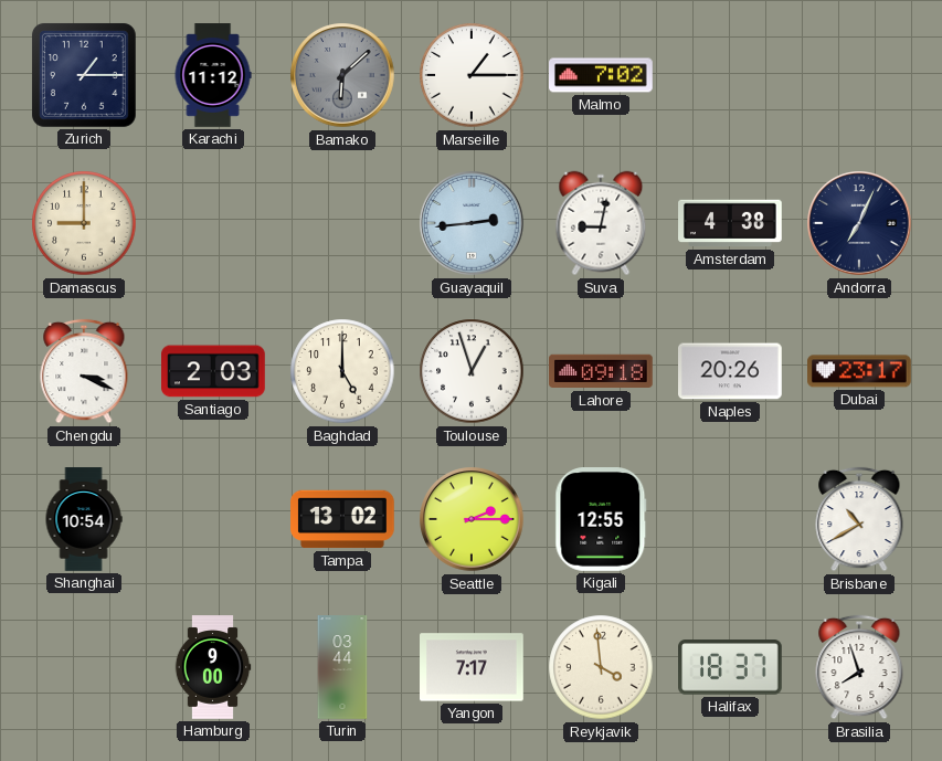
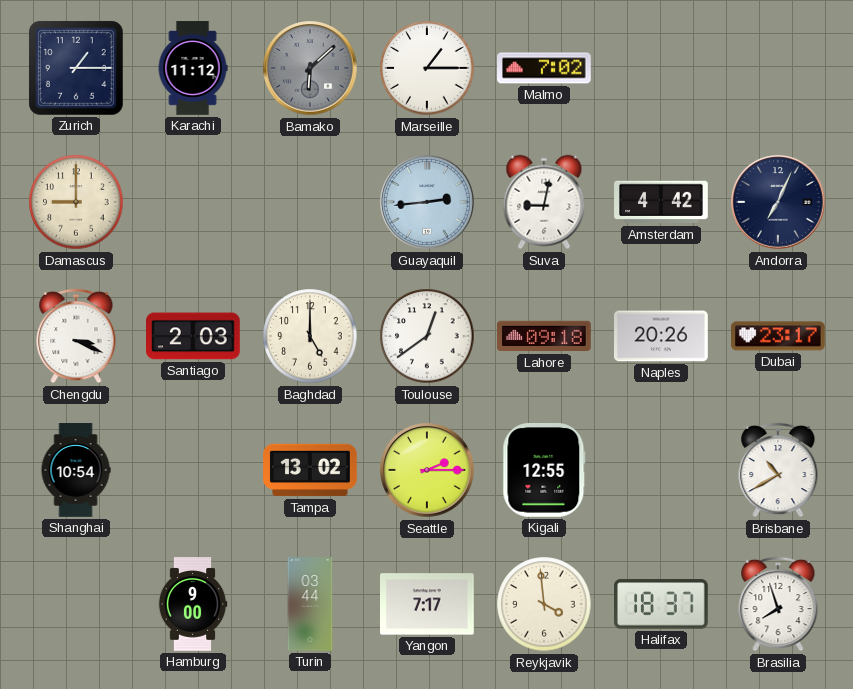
Amsterdam: 4:38 -> 4:42 (661, 202)
Toulouse: 12:57 -> 12:39 (427, 336)
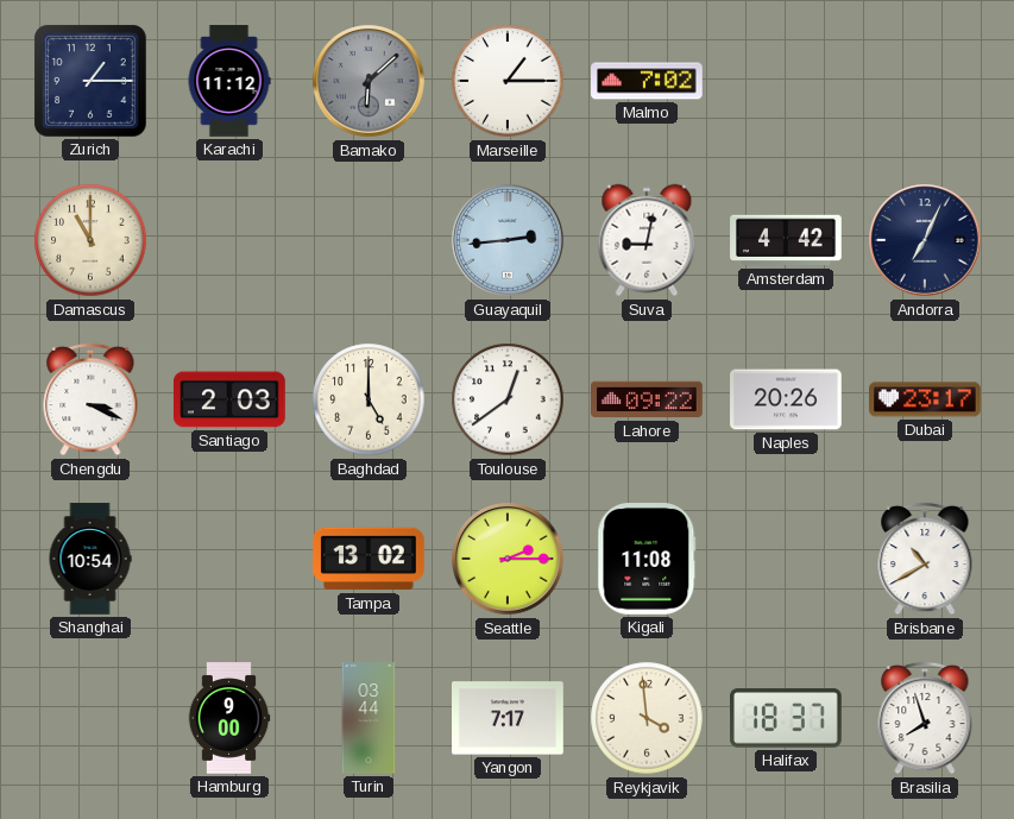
Damascus: 9:00 -> 11:00 (90, 240)
Lahore: 09:18 -> 09:22 (648, 399)
Kigali: 12:55 -> 11:08 (647, 560)
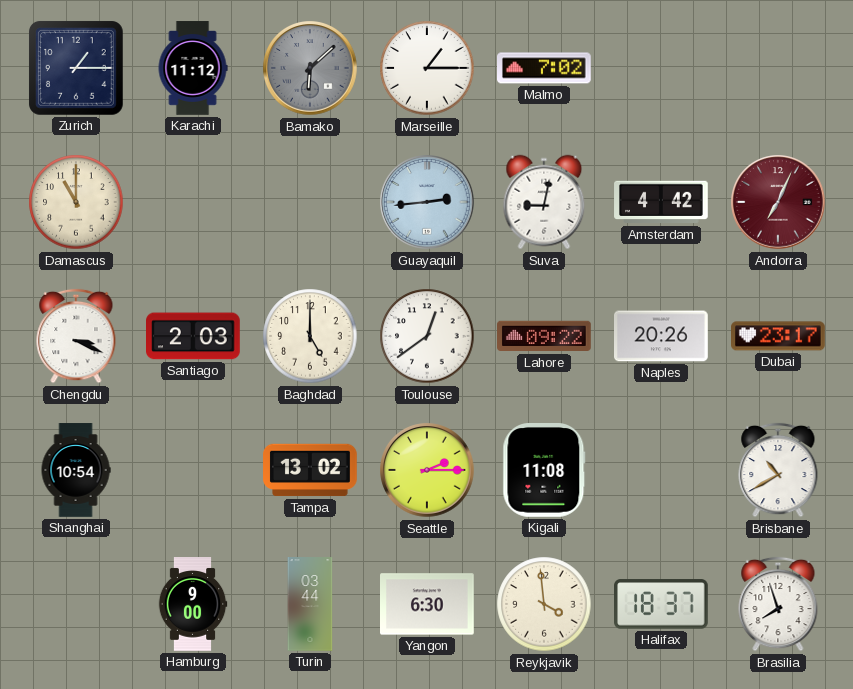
Andorra dial: navy -> burgundy (778, 202)
Yangon: 7:17 -> 6:30 (428, 604)
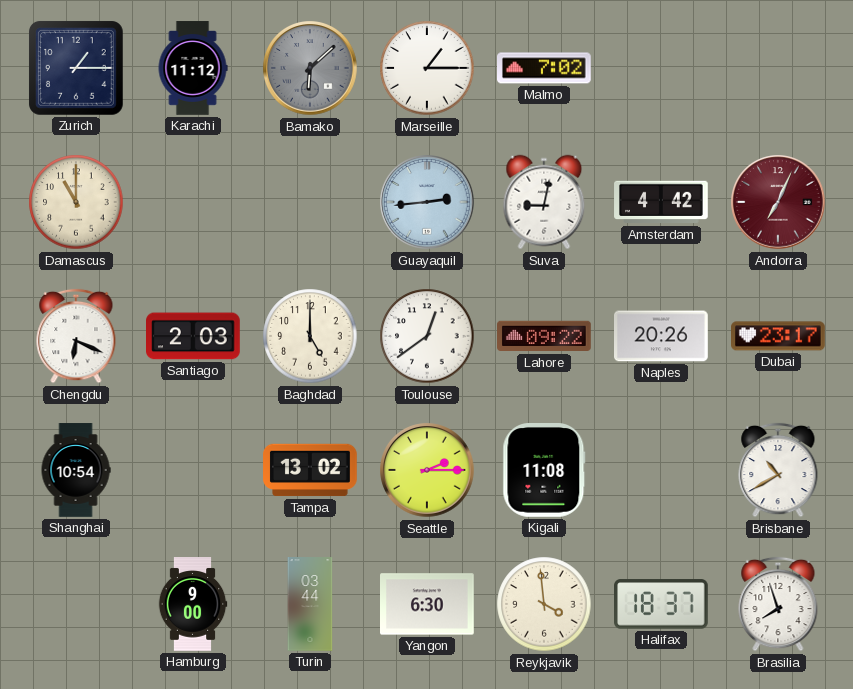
Chengdu: 3:19 -> 6:19 (76, 336)
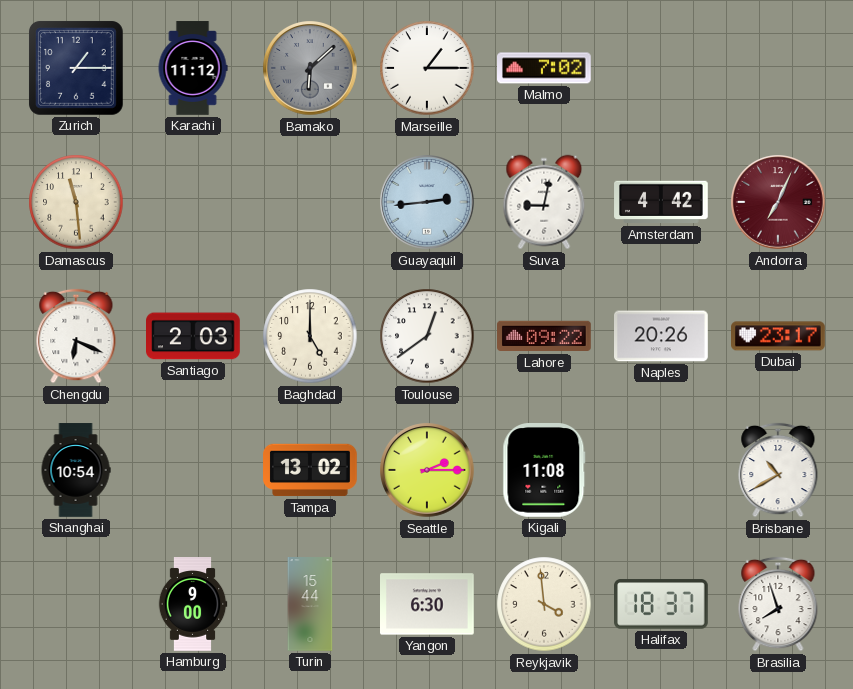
Damascus: 11:00 -> 11:29 (76, 202)
Turin: 03:44 -> 15:44 (310, 604)
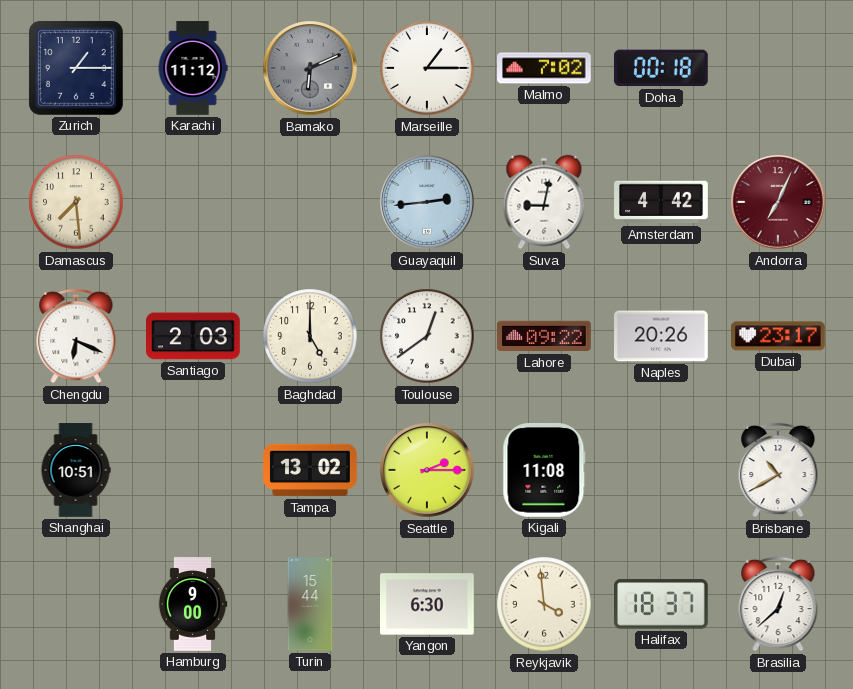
Bamako: 6:08 -> 6:11 (310, 68)
Doha: none -> 00:18 (661, 68)
Damascus: 11:29 -> 7:29 (76, 202)
Shanghai: 10:54 -> 10:51 (76, 470)
Brasilia: 7:57 -> 12:38 (778, 604)
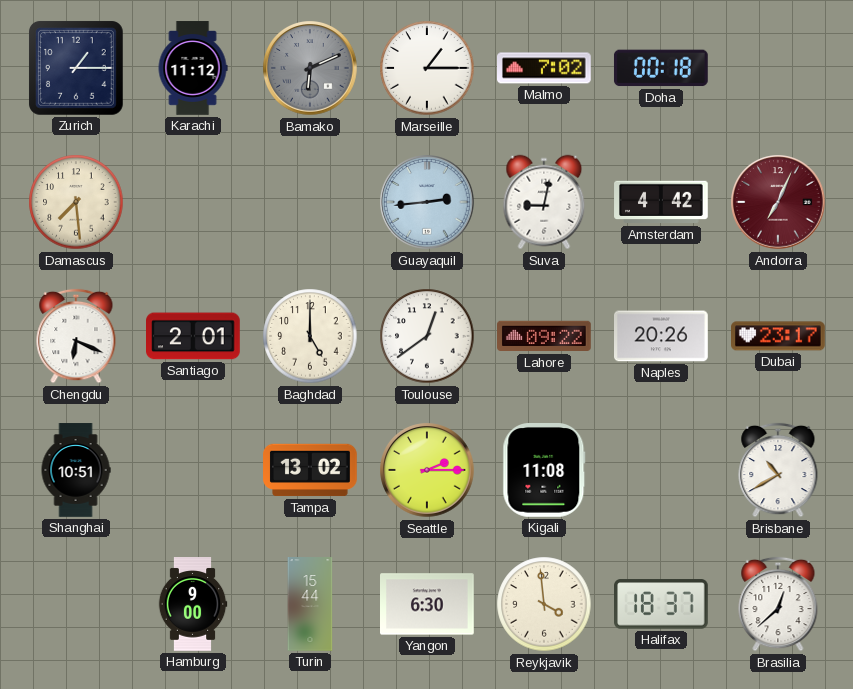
Santiago: 2:03 -> 2:01 (194, 336)
